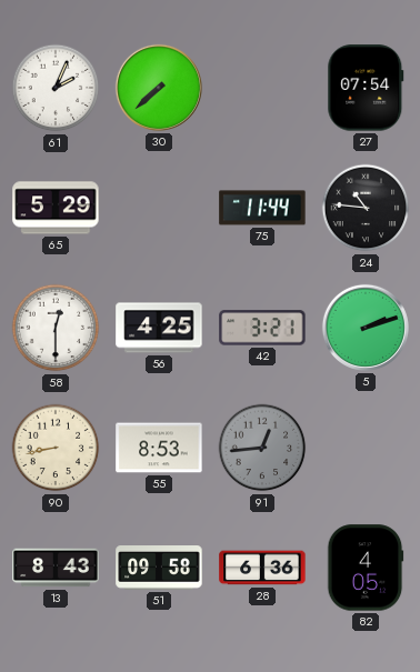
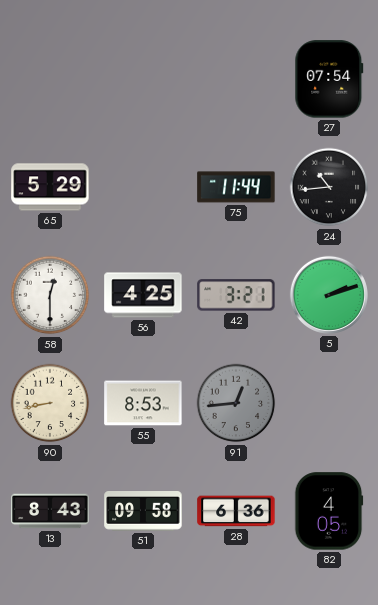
61: 2:04 -> none (56, 88)
30: 7:38 -> none (159, 88)
24: 10:46 -> 10:44 (329, 187)
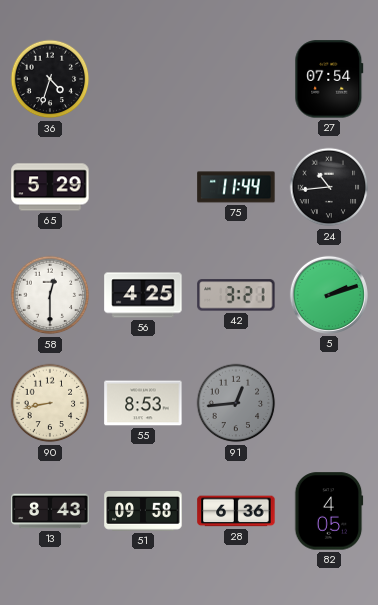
36: none -> 4:33 (50, 79)
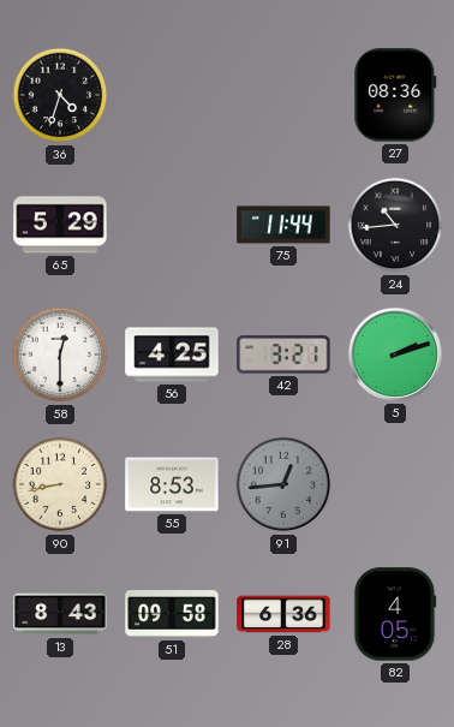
27: 07:54 -> 08:36 (395, 95)
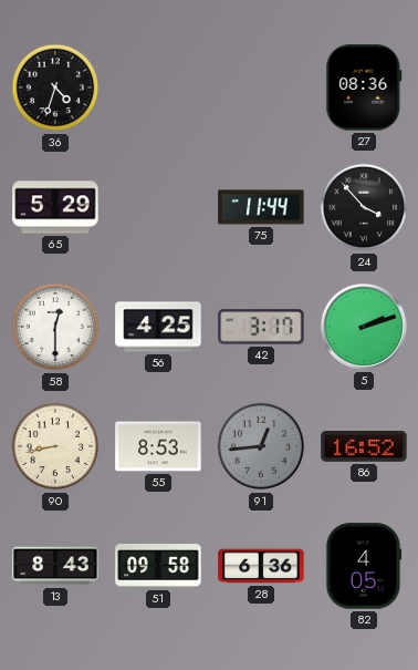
24: 10:44 -> 3:53 (364, 207)
42: 3:21 -> 3:17 (261, 327)
86: none -> 16:52 (364, 447)
